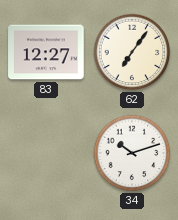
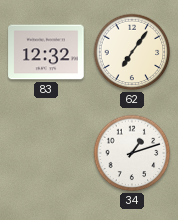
83: 12:27 -> 12:32 (46, 52)
34: 10:12 -> 1:12 (132, 153)
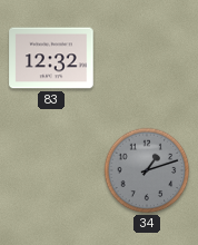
62: 7:06 -> none (132, 52)
34 dial: white -> grey (147, 170)
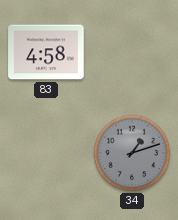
83: 12:32 -> 4:58 (46, 52)
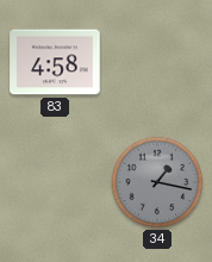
34: 1:12 -> 1:17 (157, 182)
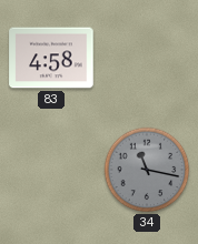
34: 1:17 -> 11:17 (147, 170)
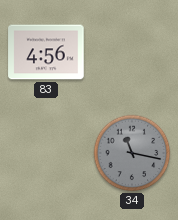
83: 4:58 -> 4:56 (46, 52)
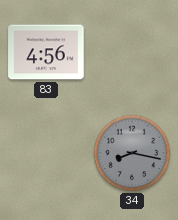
34: 11:17 -> 8:17 (132, 153)
